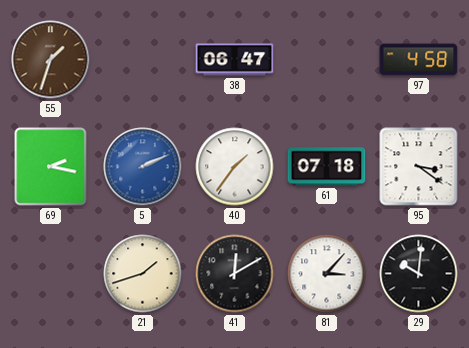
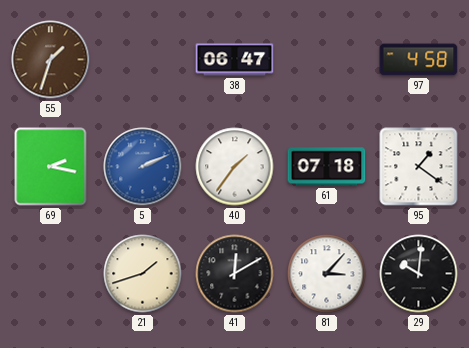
95: 3:21 -> 1:21 (419, 167)
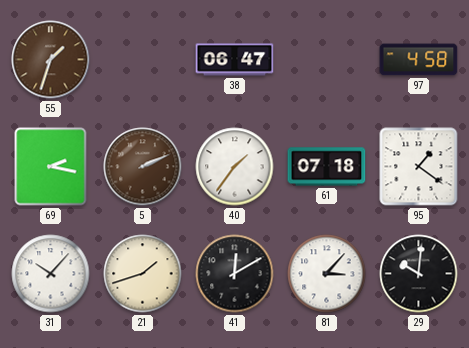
5 dial: blue -> brown (143, 167)
31: none -> 10:07 (51, 274)
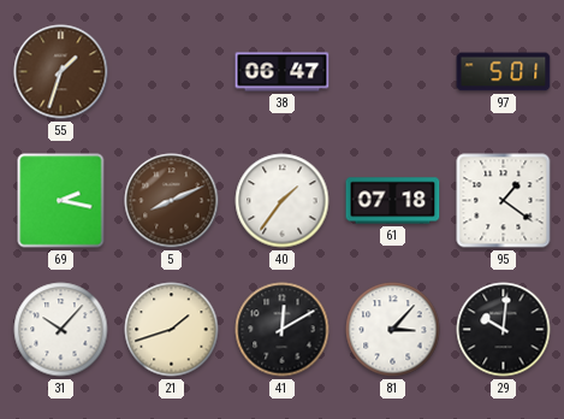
97: 4:58 -> 5:01 (504, 72)
5: 2:11 -> 8:11 (172, 201)
